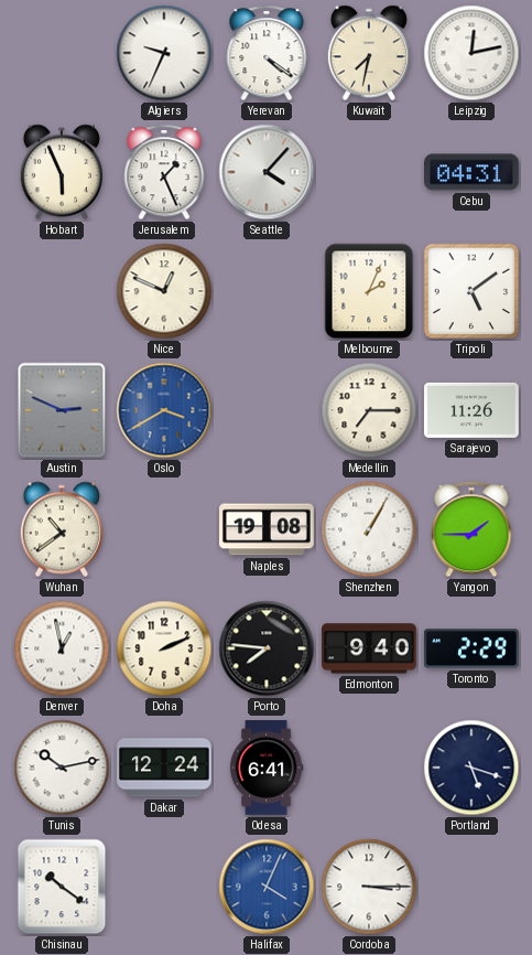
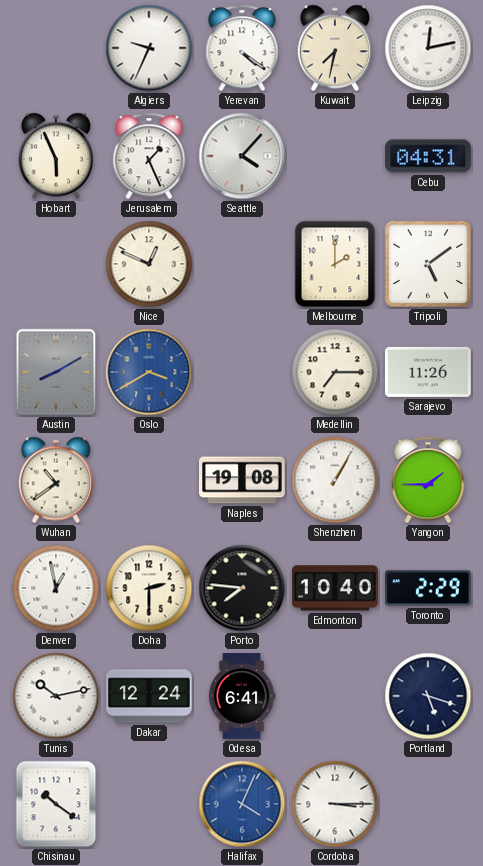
Melbourne: 2:04 -> 2:00 (335, 264)
Austin: 2:49 -> 8:10 (56, 372)
Doha: 2:11 -> 2:30 (149, 588)
Edmonton: 9:40 -> 10:40 (336, 588)
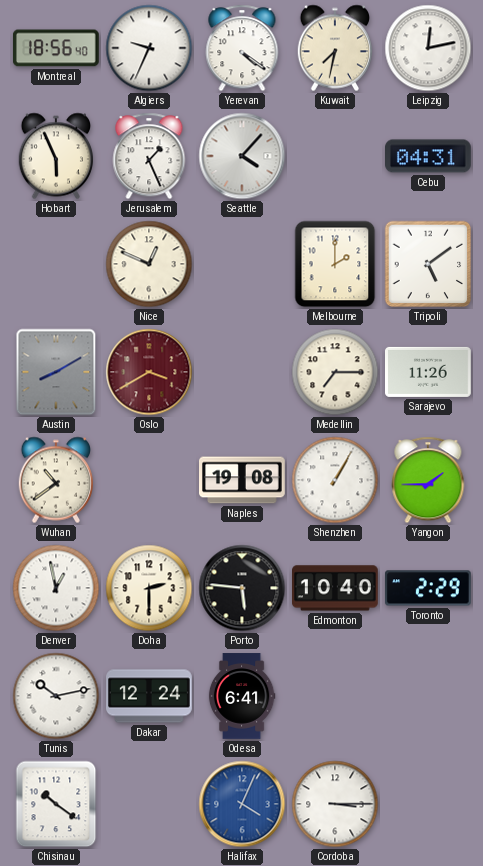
Montreal: none -> 18:56 (56, 48)
Oslo dial: blue -> burgundy (149, 372)
Porto: 7:46 -> 5:46 (242, 588)
Portland: 5:18 -> none (428, 696)
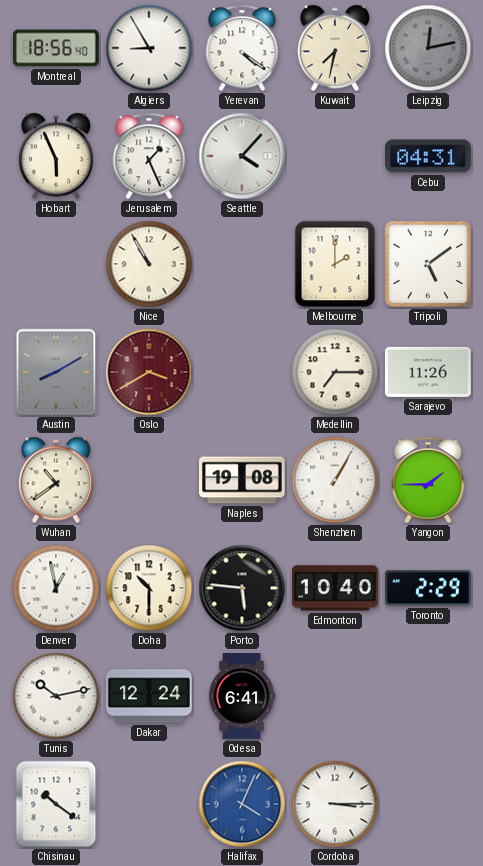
Algiers: 9:34 -> 8:55 (149, 48)
Leipzig dial: white -> grey (428, 48)
Nice: 12:49 -> 10:55 (149, 264)
Doha: 2:30 -> 10:30 (149, 588)
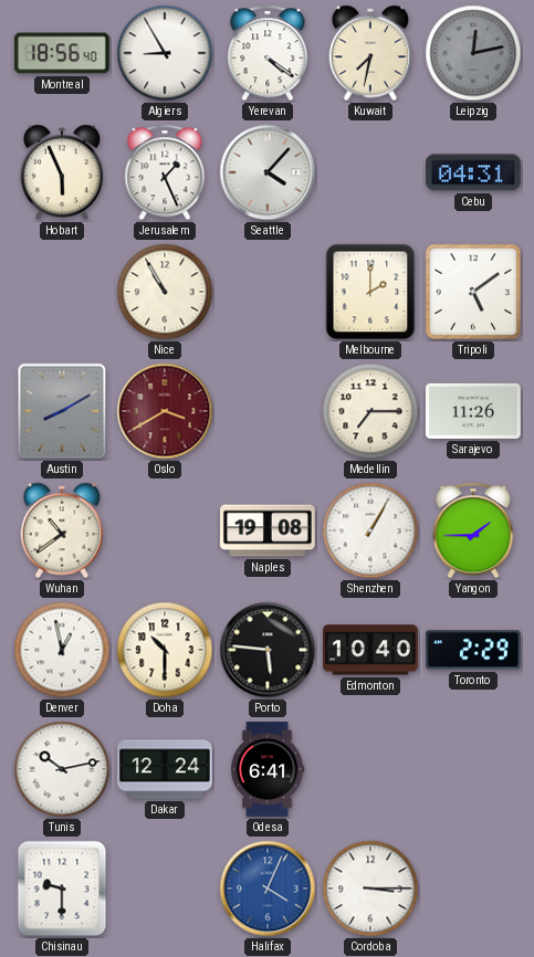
Chisinau: 10:21 -> 9:30 (62, 888)
